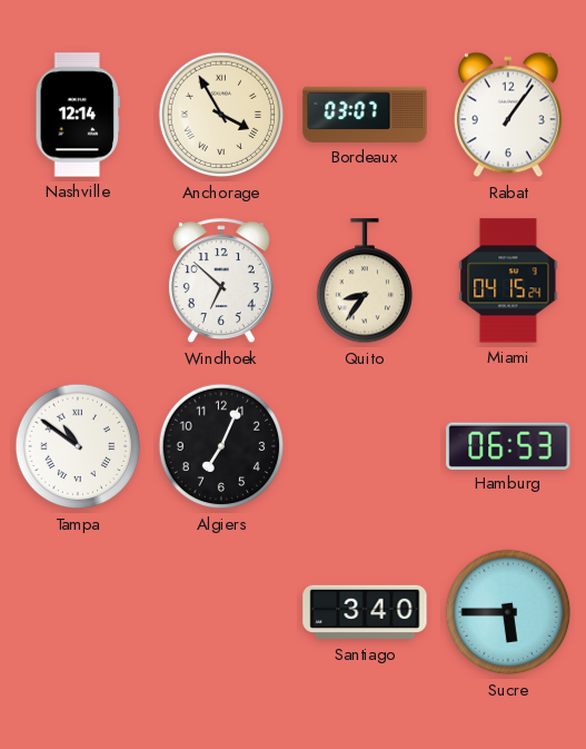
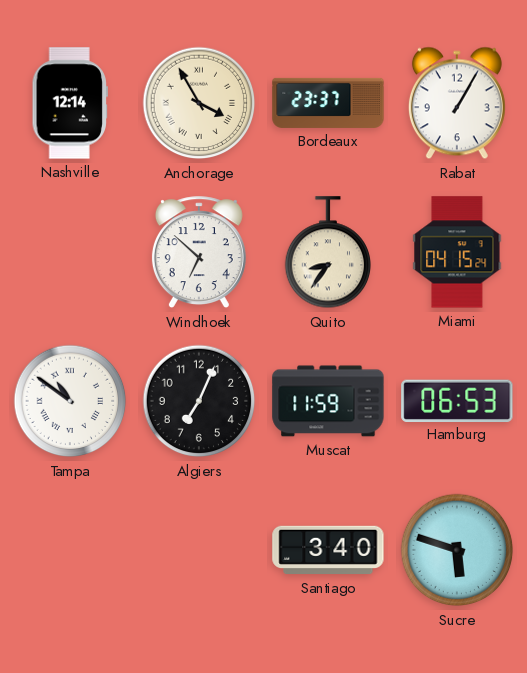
Bordeaux: 03:07 -> 23:37 (328, 103)
Rabat: 1:06 -> 1:05 (457, 103)
Muscat: none -> 11:59 (328, 401)
Sucre: 5:45 -> 5:48 (457, 550)
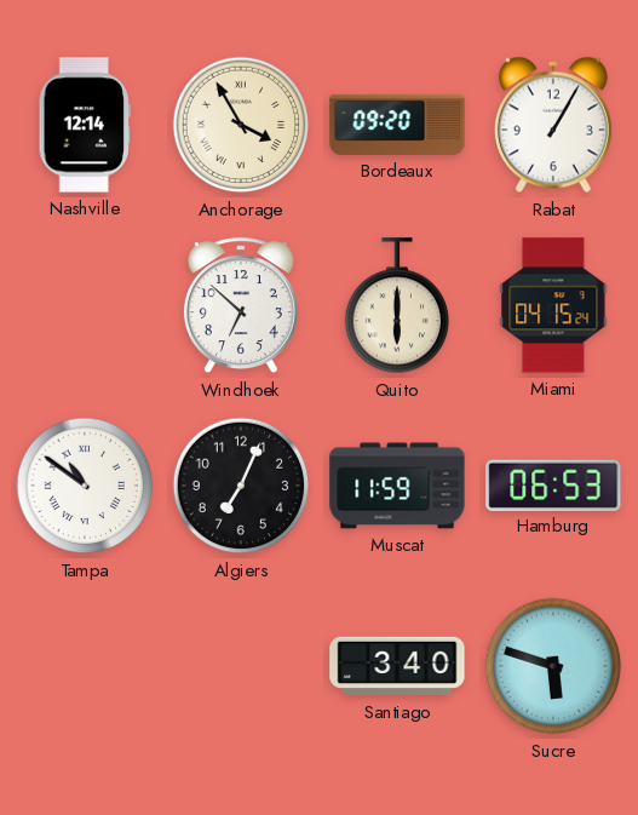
Bordeaux: 23:37 -> 09:20 (397, 125)
Quito: 8:36 -> 6:00 (396, 306)
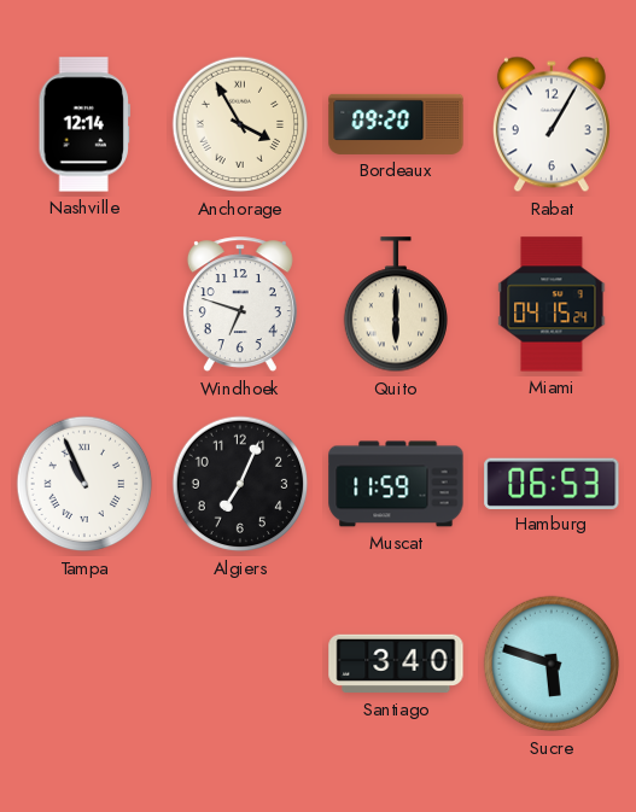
Windhoek: 6:52 -> 6:48 (240, 305)
Tampa: 10:51 -> 10:56 (84, 484)
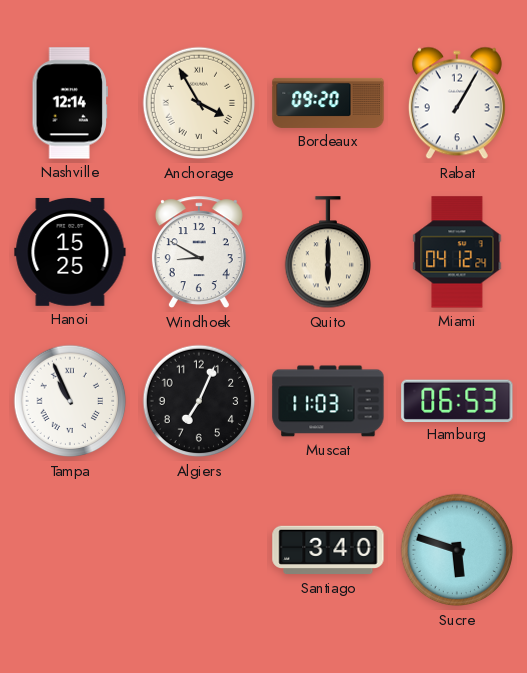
Hanoi: none -> 15:25 (70, 252)
Windhoek: 6:48 -> 8:50 (199, 253)
Miami: 04:15 -> 04:12 (457, 252)
Muscat: 11:59 -> 11:03 (328, 401)
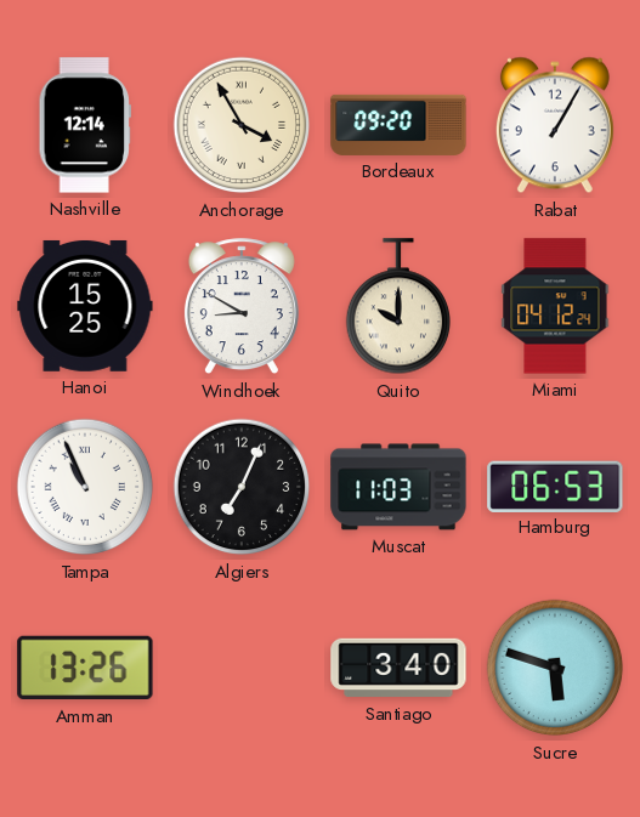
Quito: 6:00 -> 10:00 (397, 307)
Amman: none -> 13:26 (85, 668)
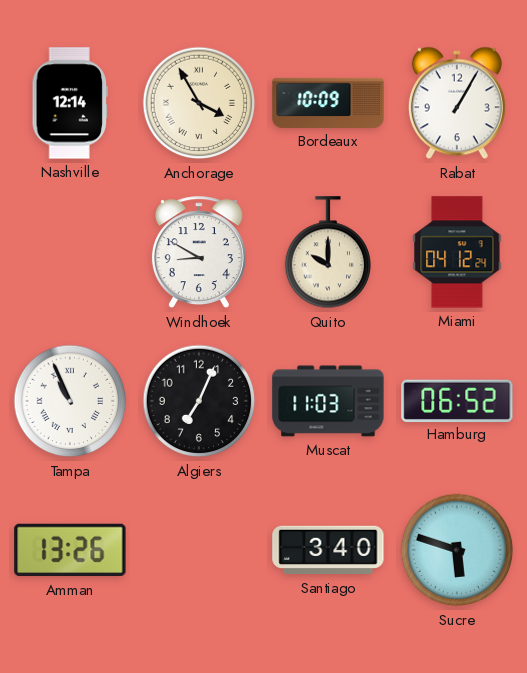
Bordeaux: 09:20 -> 10:09 (328, 103)
Hanoi: 15:25 -> none (85, 306)
Hamburg: 06:53 -> 06:52 (457, 400)
